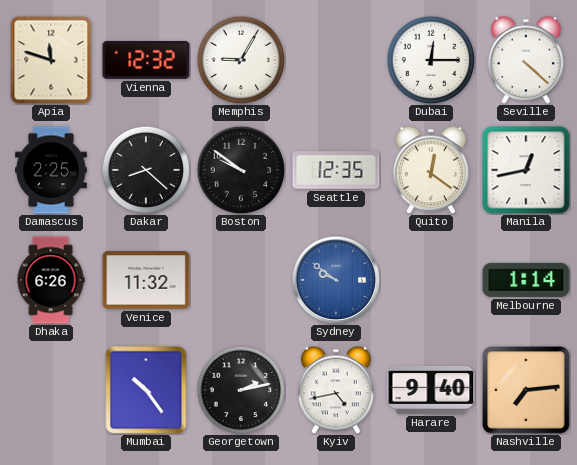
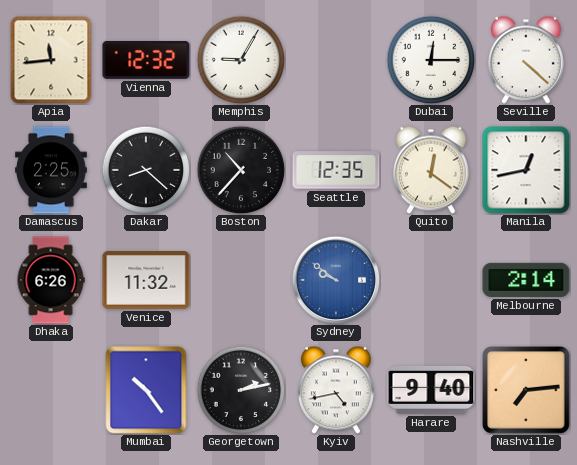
Apia: 11:48 -> 11:44 (51, 60)
Boston: 9:51 -> 10:37 (241, 170)
Melbourne: 1:14 -> 2:14 (526, 280)
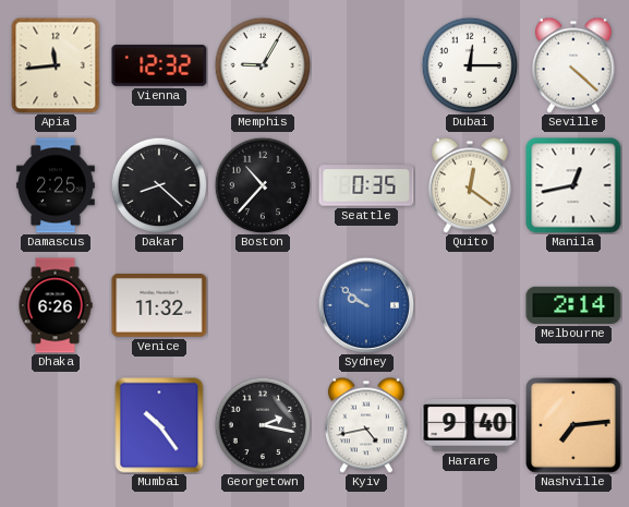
Seattle: 12:35 -> 0:35 (366, 185)
Georgetown: 2:13 -> 2:17 (263, 425)
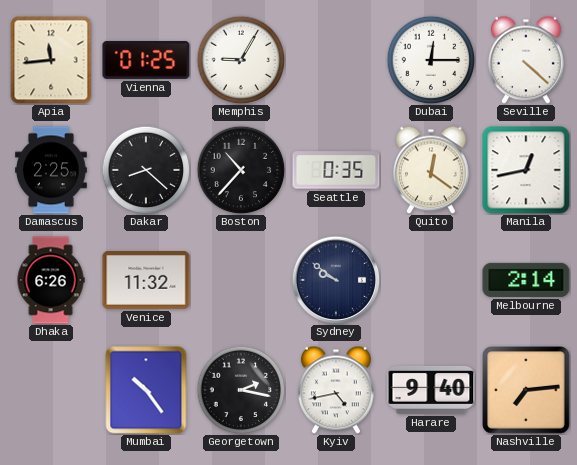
Vienna: 12:32 -> 01:25 (146, 60)
Sydney dial: blue -> navy (336, 280)
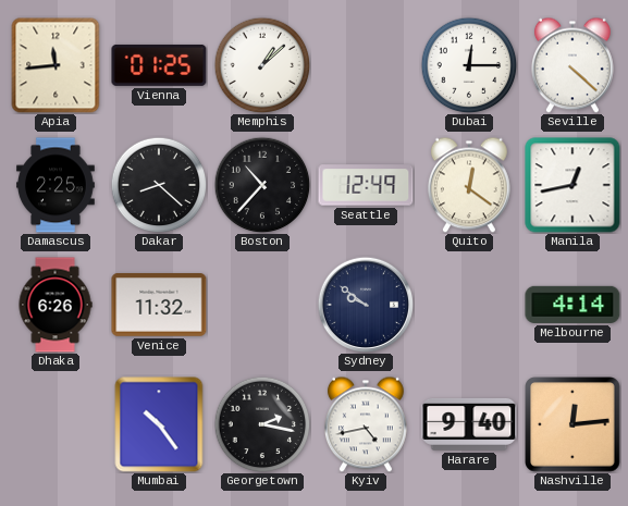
Memphis: 9:05 -> 1:08 (262, 65)
Seattle: 0:35 -> 12:49 (366, 185)
Melbourne: 2:14 -> 4:14 (572, 305)
Nashville: 7:14 -> 12:14 (574, 425)
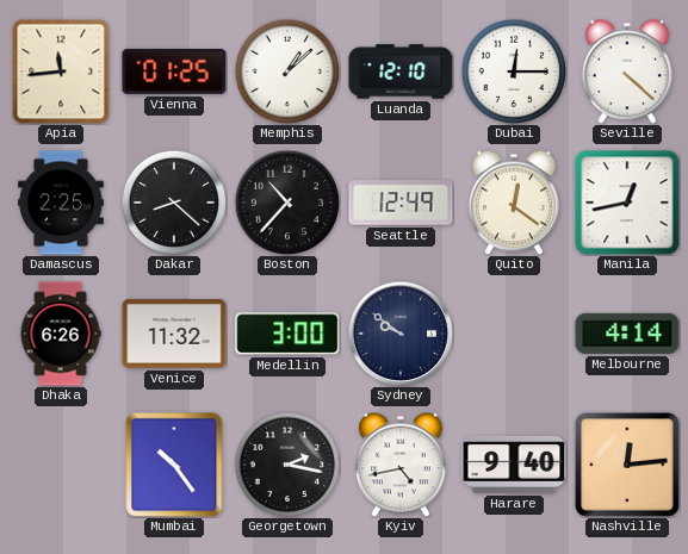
Luanda: none -> 12:10 (401, 71)
Medellin: none -> 3:00 (287, 334)
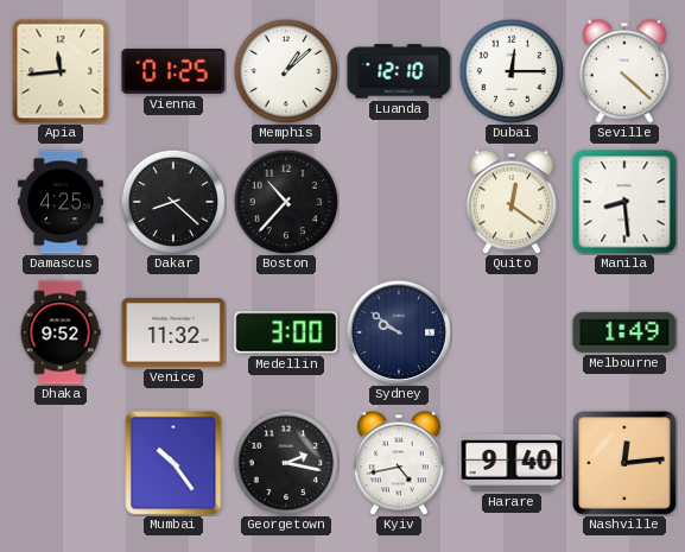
Damascus: 2:25 -> 4:25 (62, 202)
Seattle: 12:49 -> none (401, 203)
Manila: 12:43 -> 8:29 (624, 202)
Dhaka: 6:26 -> 9:52 (61, 332)
Melbourne: 4:14 -> 1:49 (624, 332)
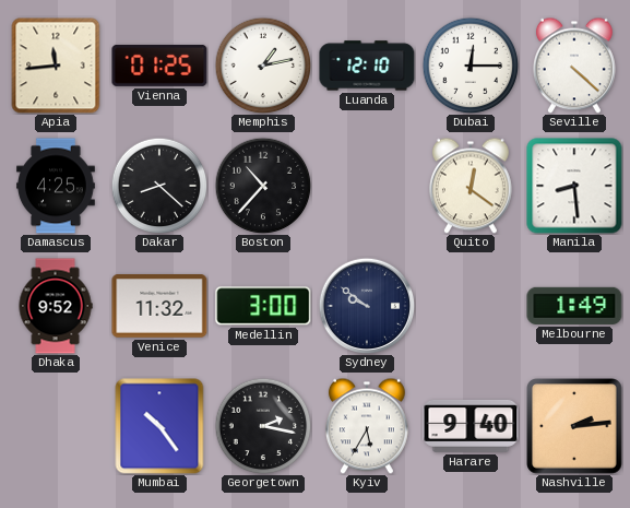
Memphis: 1:08 -> 1:13 (263, 66)
Kyiv: 4:43 -> 5:35 (367, 426)
Nashville: 12:14 -> 2:14 (575, 427)
